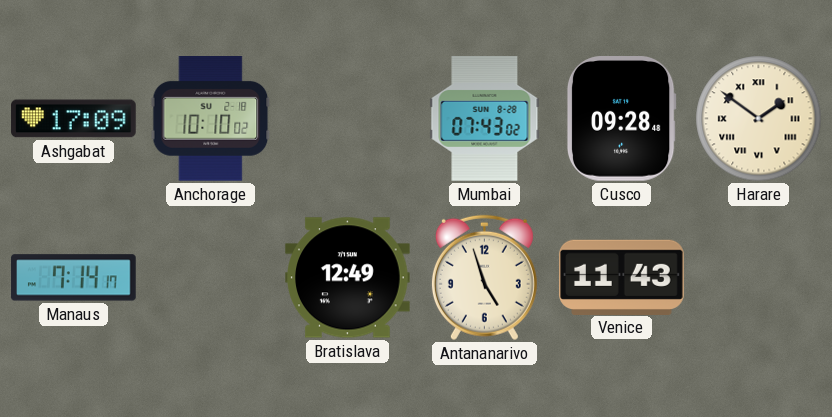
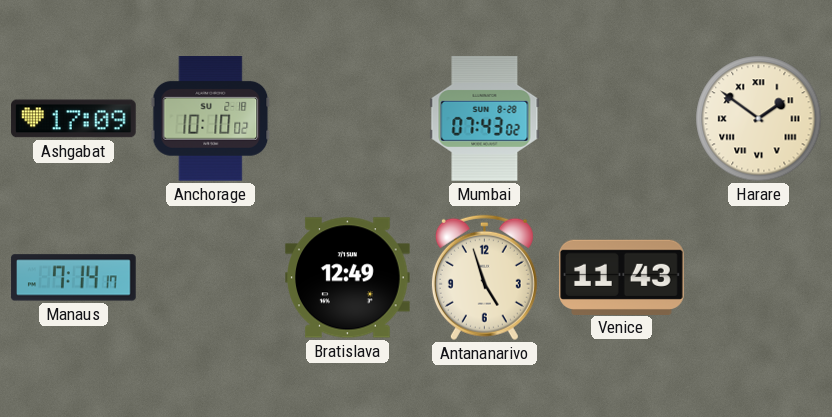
Cusco: 09:28 -> none (621, 119)
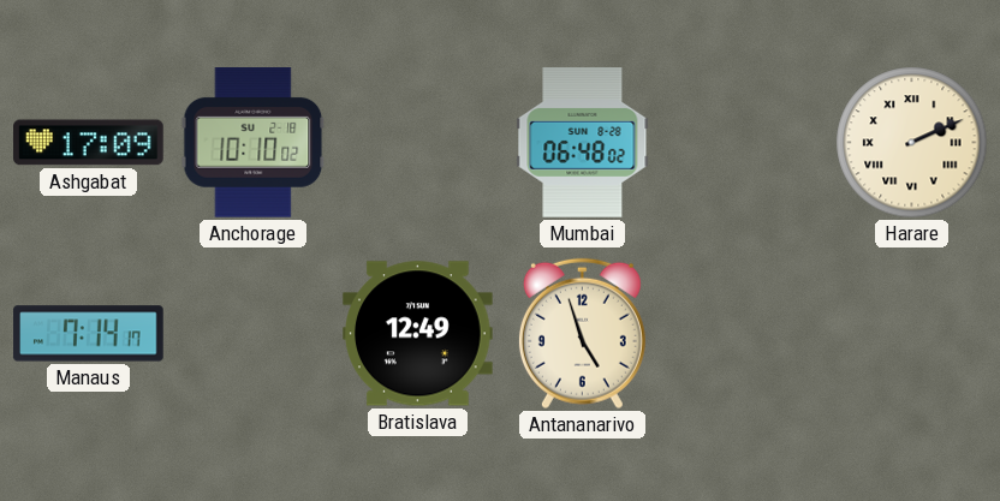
Mumbai: 07:43 -> 06:48 (583, 143)
Harare: 1:51 -> 2:11 (912, 143)
Venice: 11:43 -> none (622, 277)
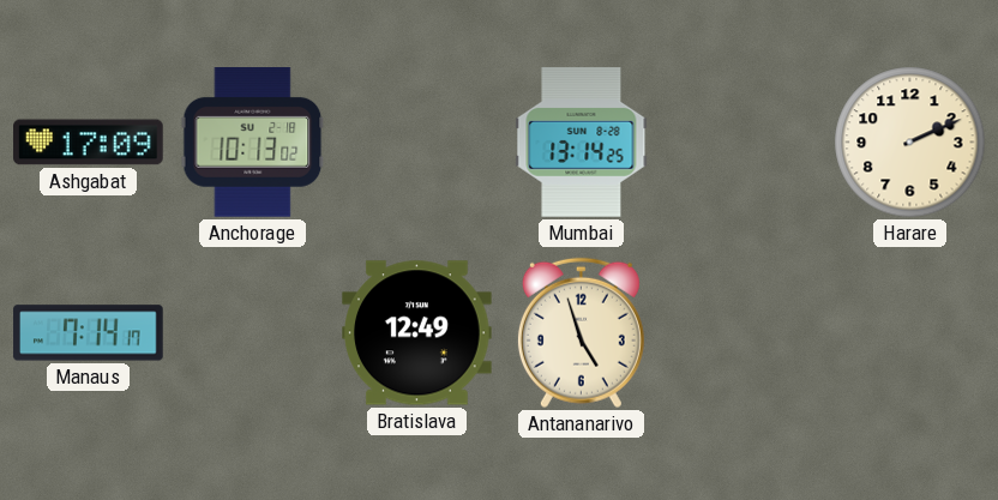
Anchorage: 10:10 -> 10:13 (253, 143)
Mumbai: 06:48 -> 13:14 (582, 143)
Harare numerals: Roman -> Arabic (910, 143)
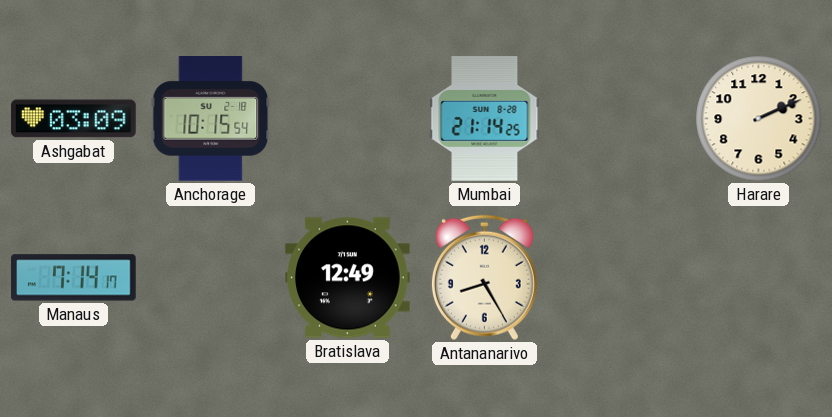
Ashgabat: 17:09 -> 03:09 (74, 119)
Anchorage: 10:13 -> 10:15 (211, 119)
Mumbai: 13:14 -> 21:14 (485, 119)
Antananarivo: 4:57 -> 8:25 (484, 278)
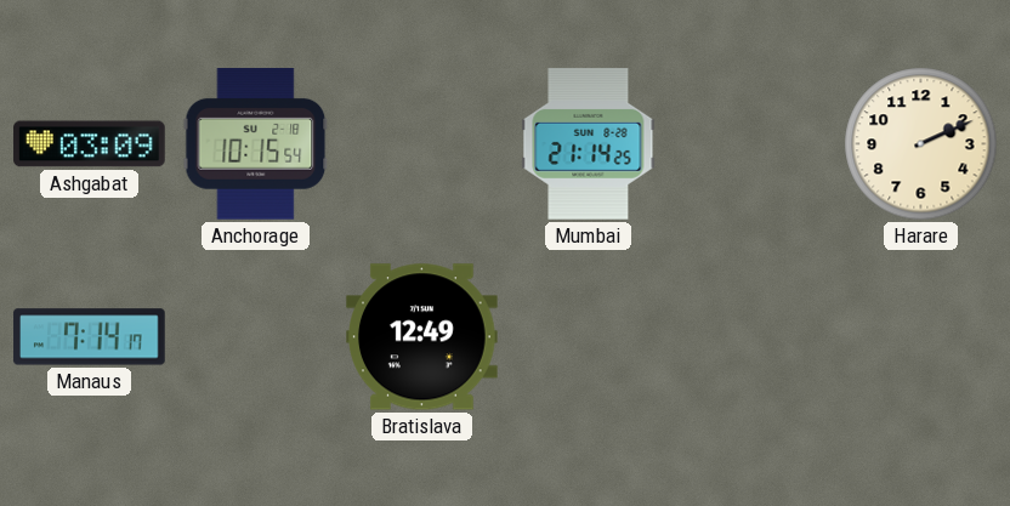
Antananarivo: 8:25 -> none (484, 278)
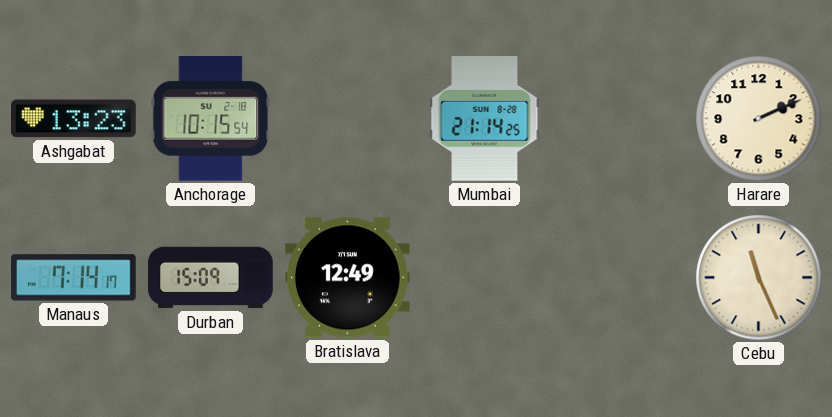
Ashgabat: 03:09 -> 13:23 (74, 119)
Durban: none -> 15:09 (211, 278)
Cebu: none -> 11:26 (759, 278)
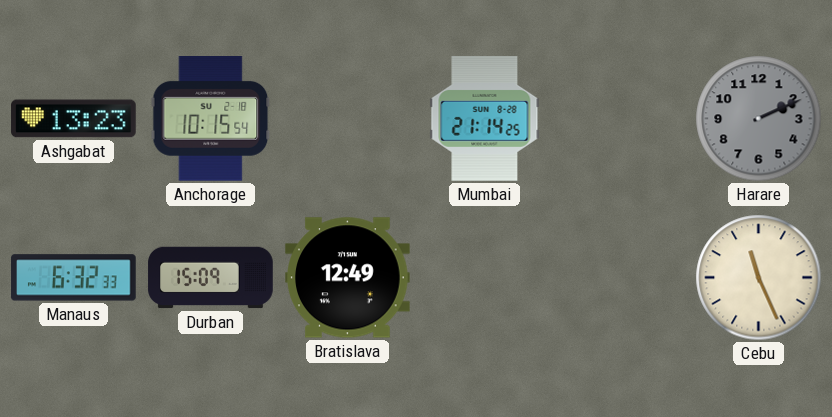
Harare dial: cream -> grey (759, 119)
Manaus: 7:14 -> 6:32 (74, 278)
